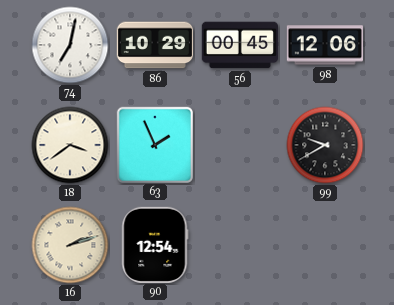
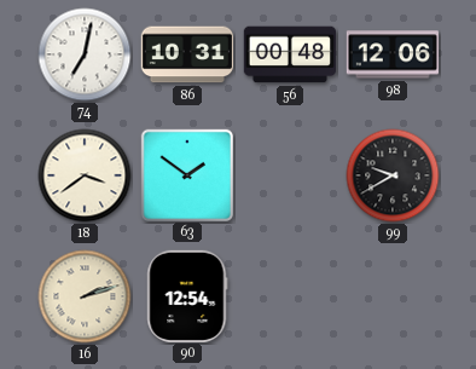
86: 10:29 -> 10:31 (186, 54)
56: 00:45 -> 00:48 (289, 54)
63: 1:56 -> 1:51 (186, 174)
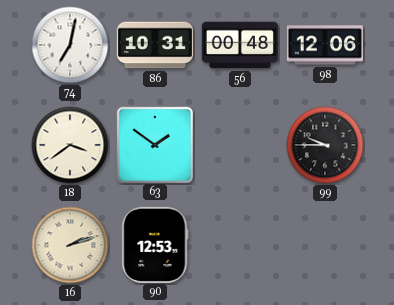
99: 9:40 -> 9:45 (325, 145)
90: 12:54 -> 12:53 (155, 244)
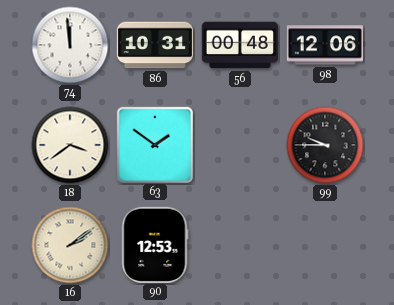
74: 7:02 -> 11:59 (70, 45)
16: 2:12 -> 2:09 (70, 245)
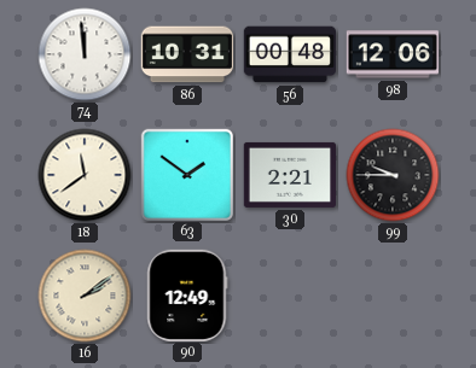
18: 3:39 -> 11:39 (85, 175)
30: none -> 2:21 (289, 175)
90: 12:53 -> 12:49 (187, 294)
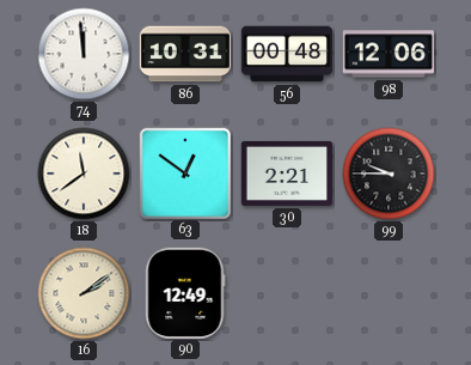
63: 1:51 -> 12:51 (184, 172)
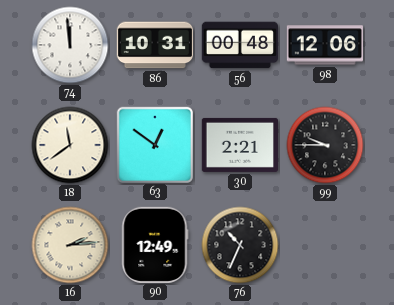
16: 2:09 -> 2:14 (70, 245)
76: none -> 10:34 (240, 245)
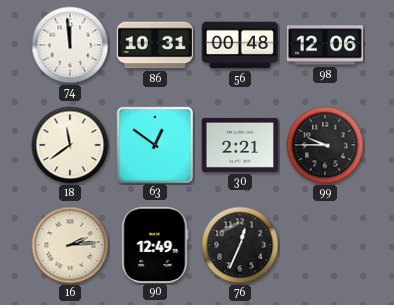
76: 10:34 -> 12:34 (240, 245)
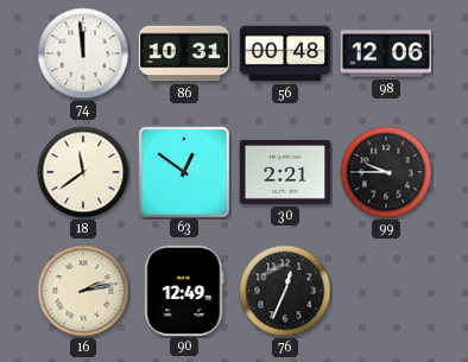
16: 2:14 -> 2:13 (83, 291)
